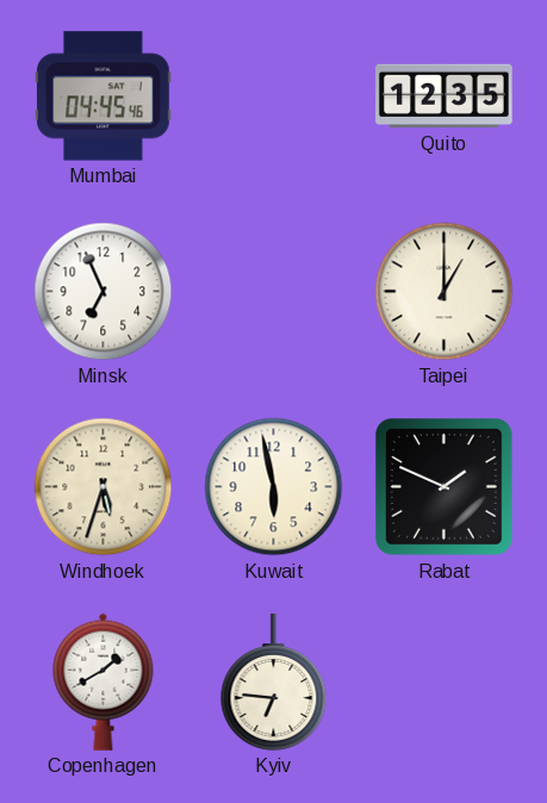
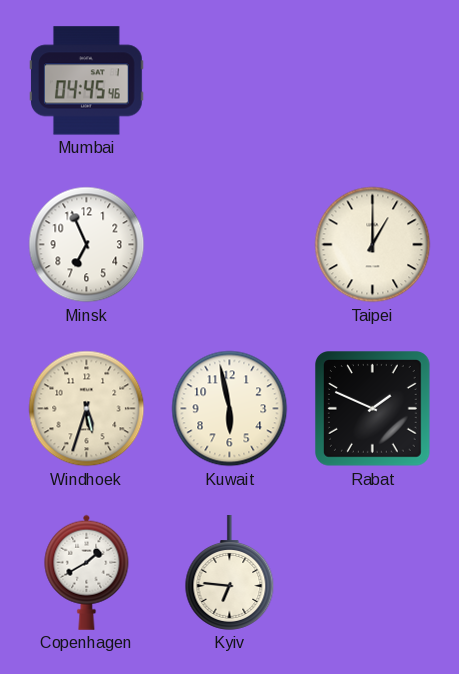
Quito: 12:35 -> none (445, 97)
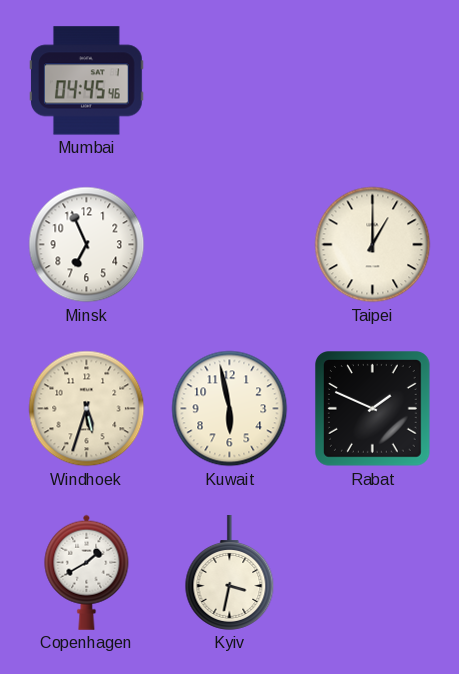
Kyiv: 6:46 -> 3:32 (230, 573)
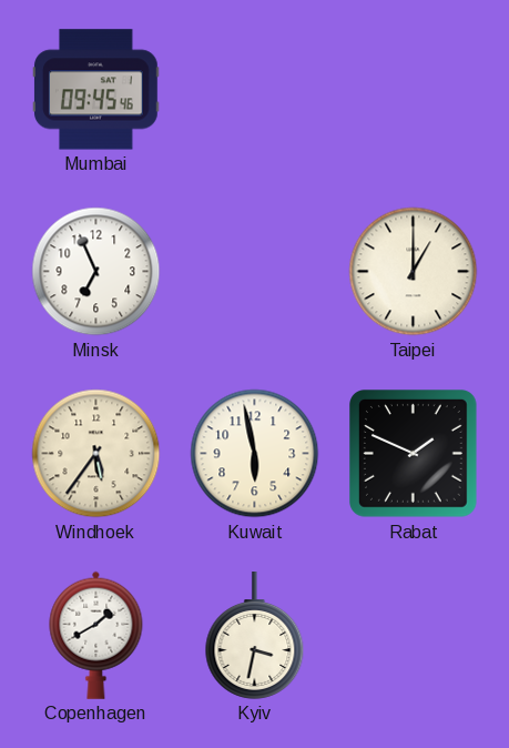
Mumbai: 04:45 -> 09:45 (96, 90)
Windhoek: 5:33 -> 5:36 (96, 454)
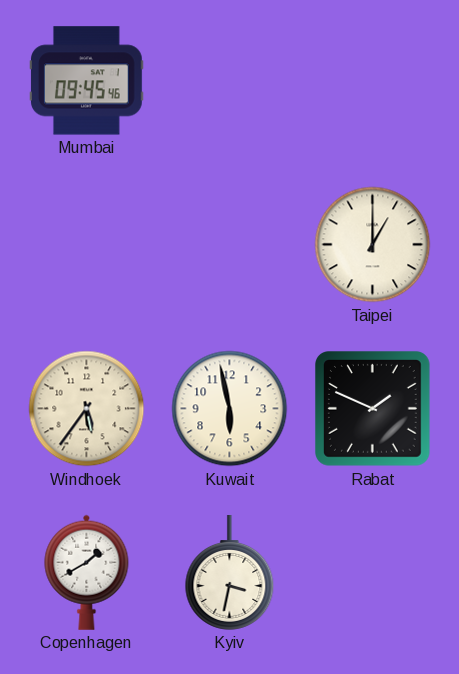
Minsk: 6:56 -> none (96, 272)
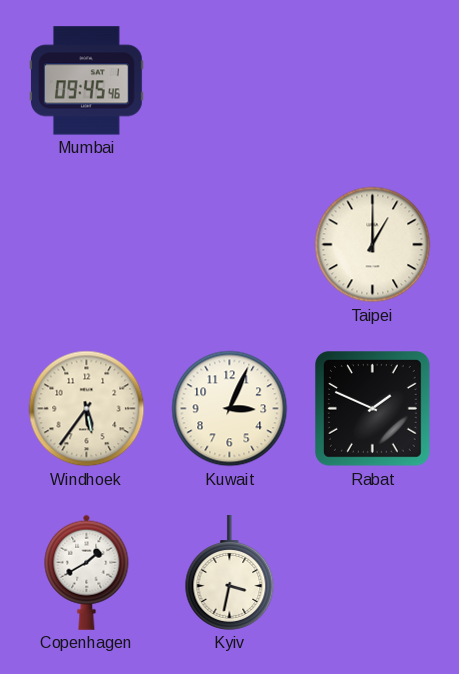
Kuwait: 5:58 -> 3:04 (230, 409)
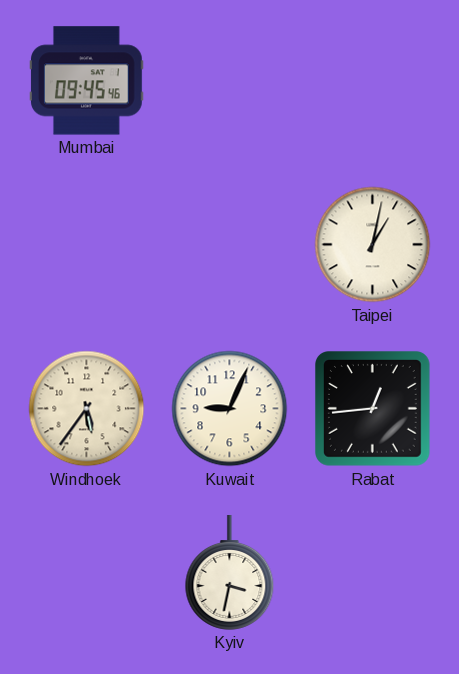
Taipei: 1:00 -> 1:02 (373, 245)
Kuwait: 3:04 -> 9:04 (230, 409)
Rabat: 1:49 -> 12:44 (373, 409)
Copenhagen: 1:40 -> none (87, 572)
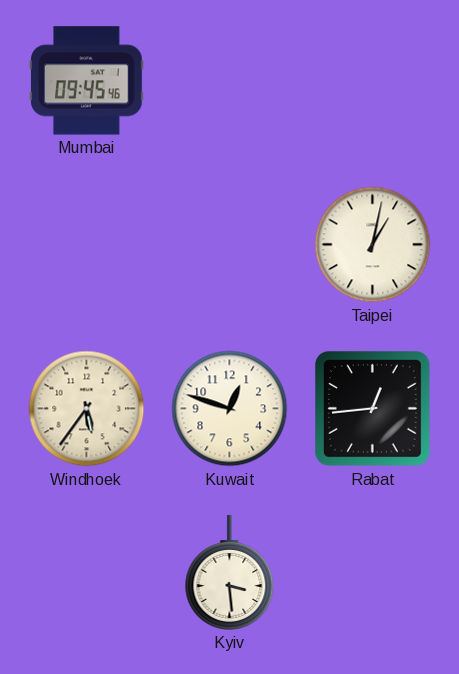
Kuwait: 9:04 -> 12:48 (230, 409)
Kyiv: 3:32 -> 3:29 (230, 573)
